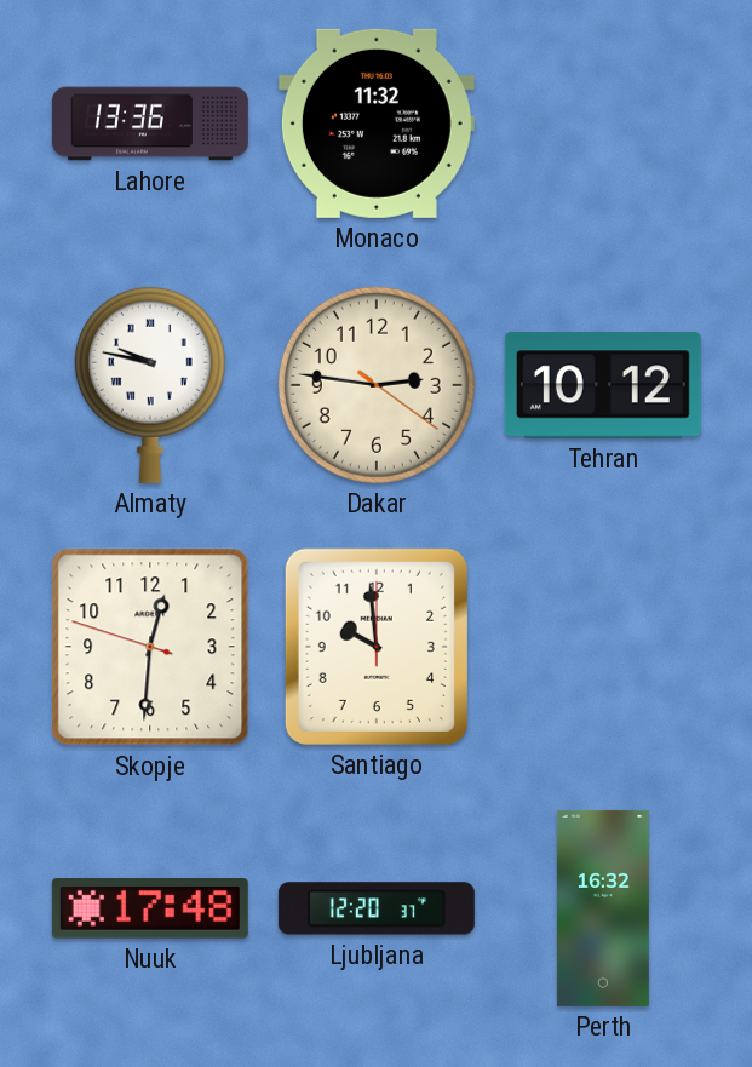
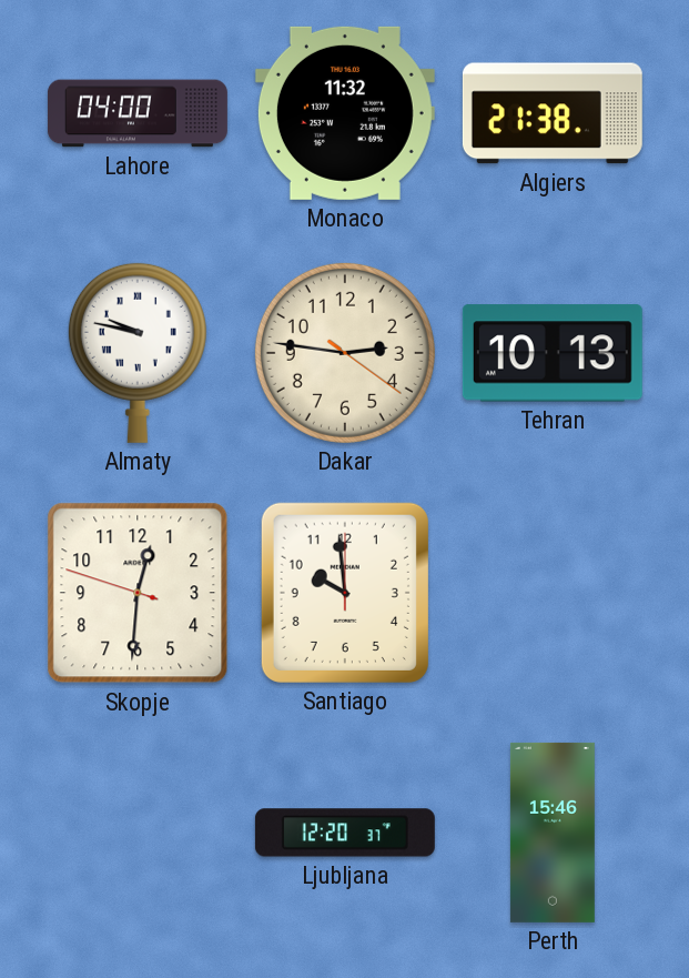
Lahore: 13:36 -> 04:00 (138, 113)
Algiers: none -> 21:38 (553, 113)
Tehran: 10:12 -> 10:13 (553, 353)
Nuuk: 17:48 -> none (150, 908)
Perth: 16:32 -> 15:46 (553, 833)
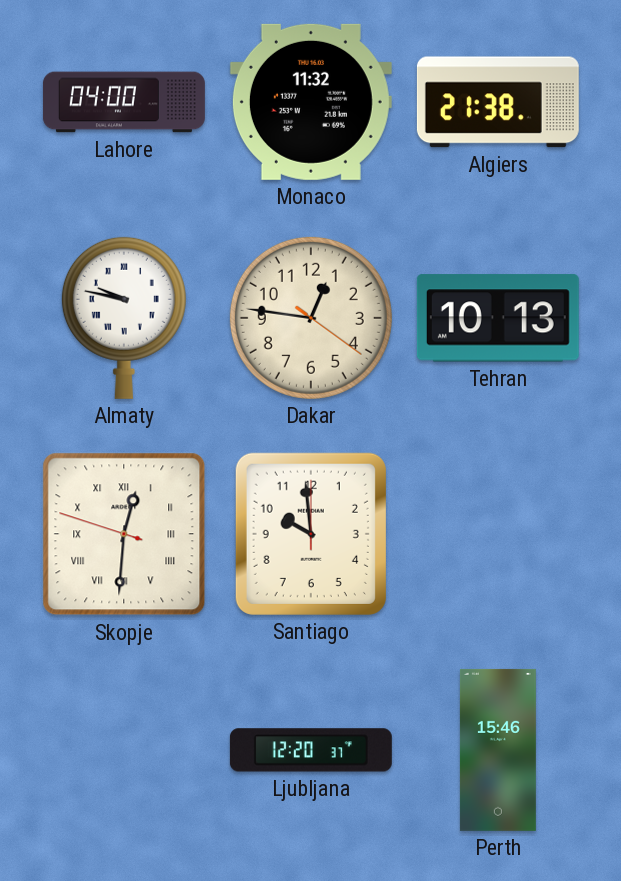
Dakar: 2:46 -> 12:46 (311, 318)
Skopje numerals: Arabic -> Roman (124, 534)
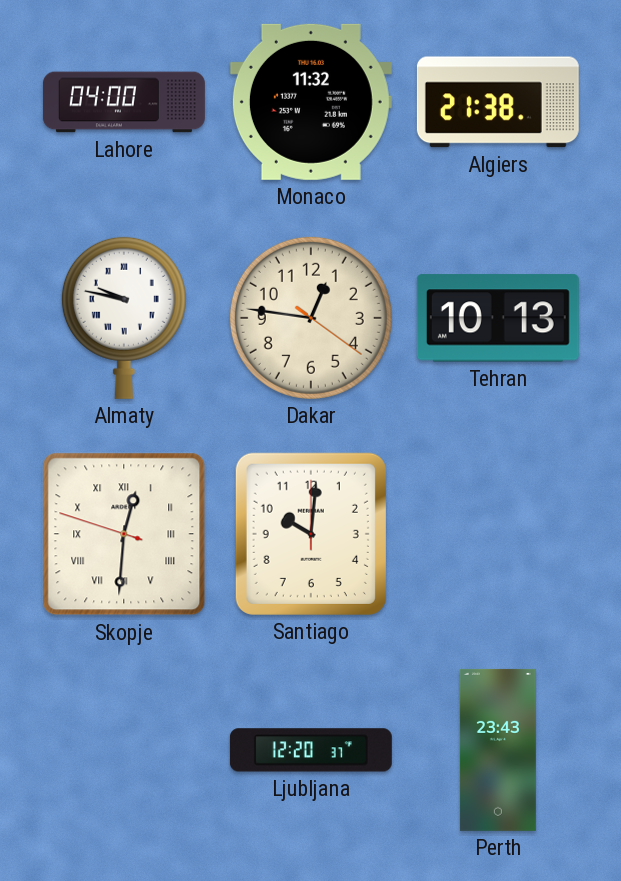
Santiago: 9:59 -> 10:01 (311, 534)
Perth: 15:46 -> 23:43 (498, 750)
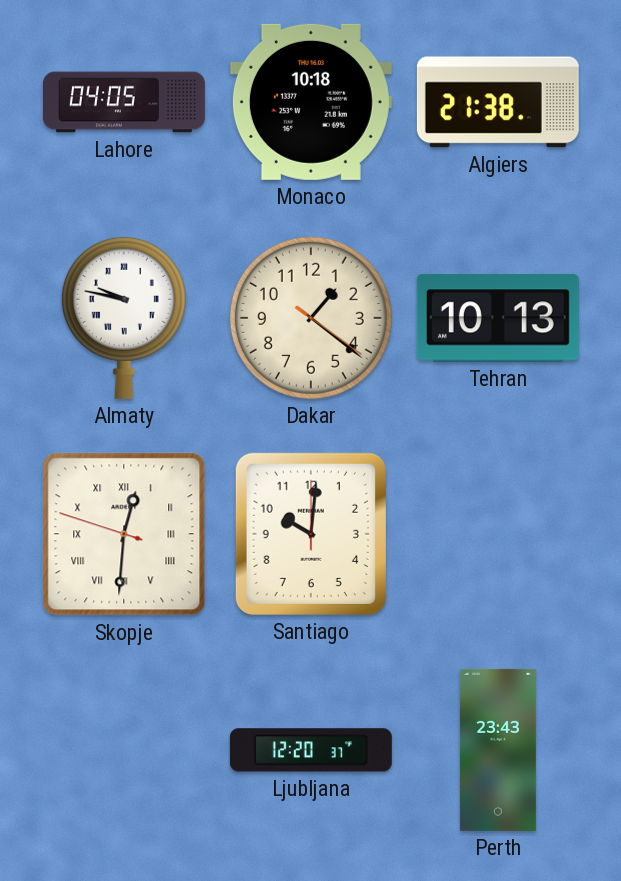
Lahore: 04:00 -> 04:05 (124, 102)
Monaco: 11:32 -> 10:18 (311, 102)
Dakar: 12:46 -> 1:21 (311, 318)
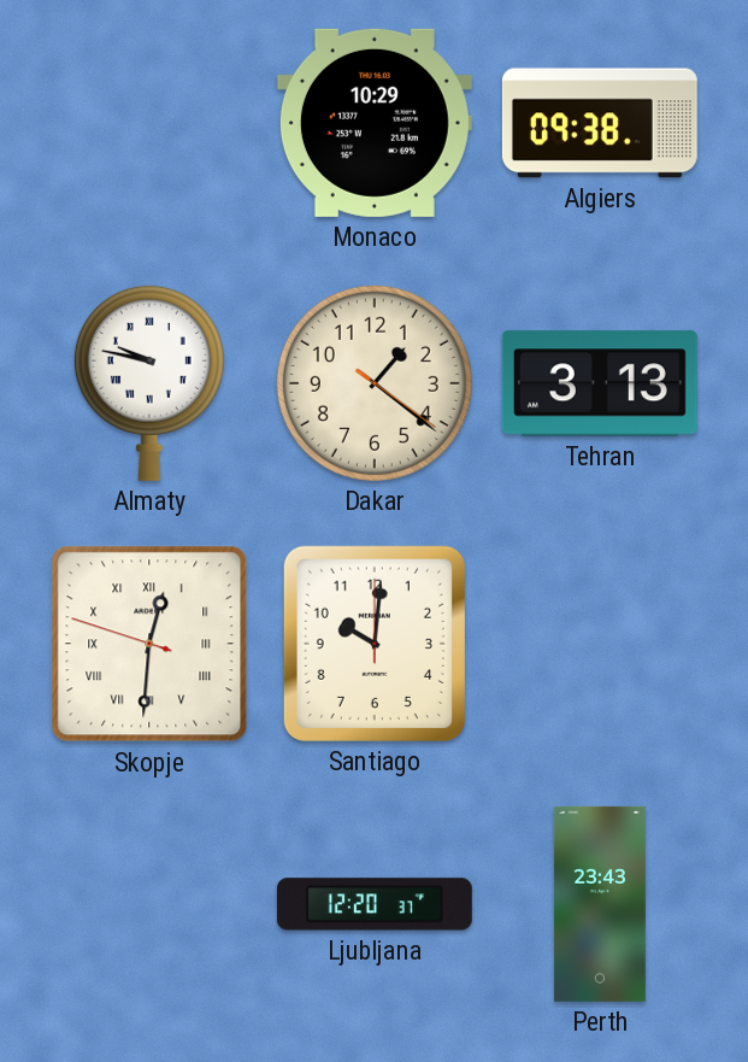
Lahore: 04:05 -> none (124, 102)
Monaco: 10:18 -> 10:29 (375, 123)
Algiers: 21:38 -> 09:38 (600, 123)
Tehran: 10:13 -> 3:13 (600, 383)
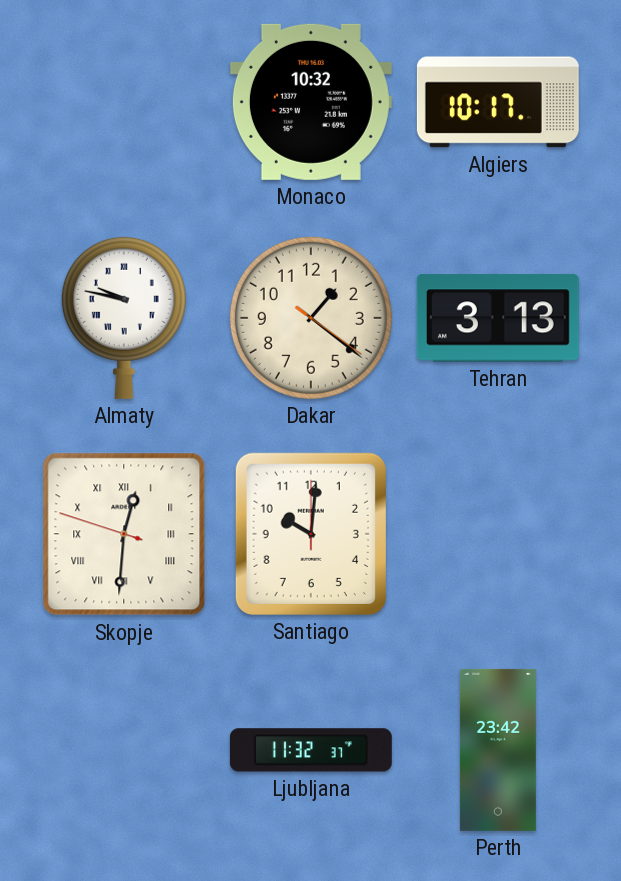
Monaco: 10:29 -> 10:32 (311, 102)
Algiers: 09:38 -> 10:17 (498, 102)
Ljubljana: 12:20 -> 11:32 (311, 750)
Perth: 23:43 -> 23:42 (498, 750)
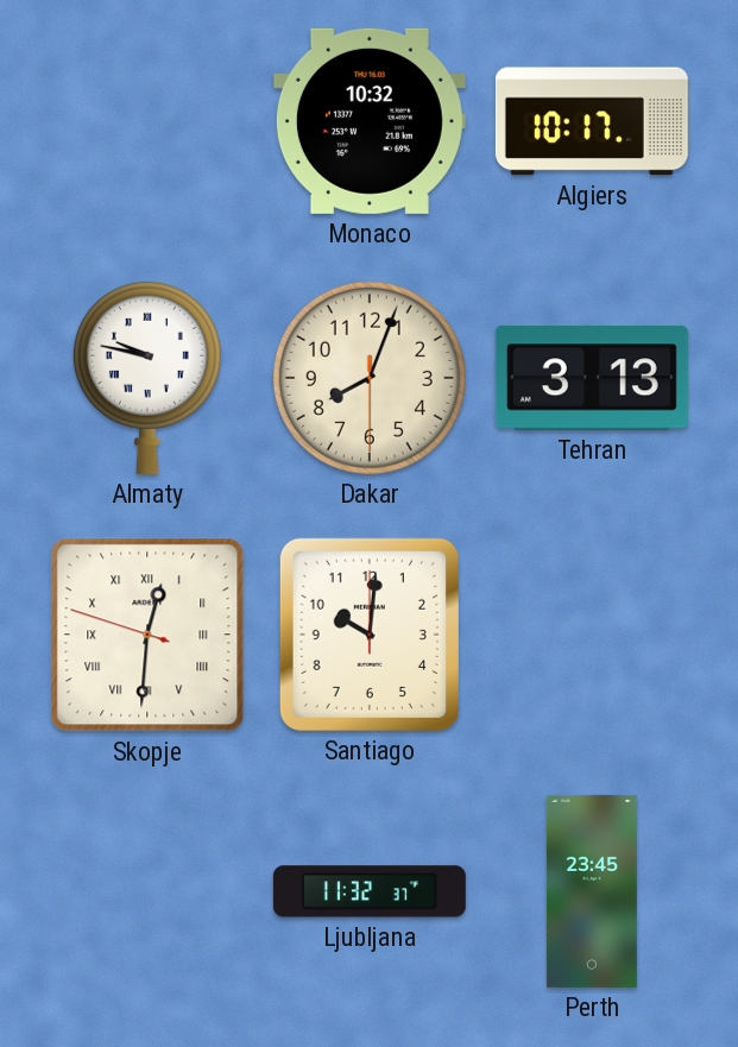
Dakar: 1:21 -> 8:03 (370, 378)
Perth: 23:42 -> 23:45 (592, 891)
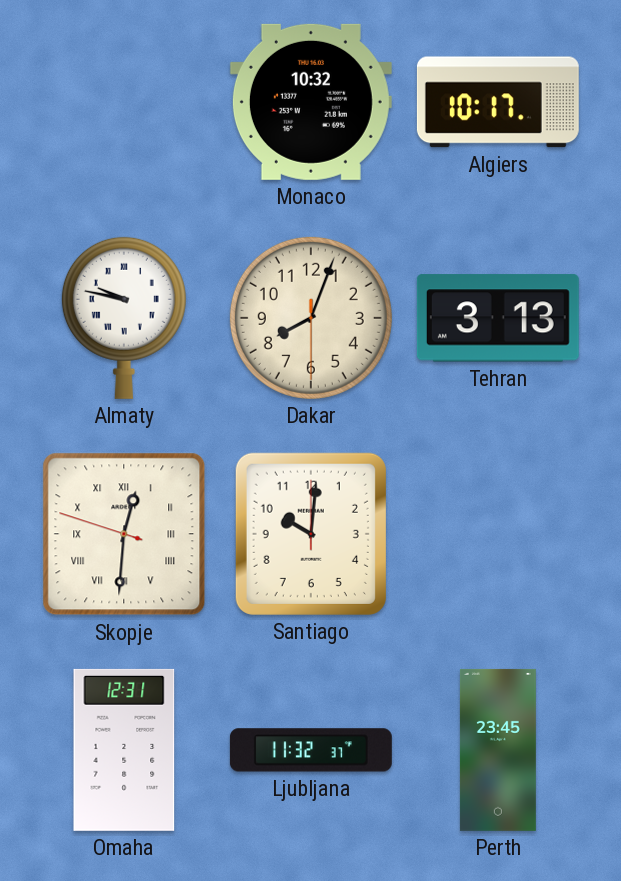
Omaha: none -> 12:31 (124, 750)
